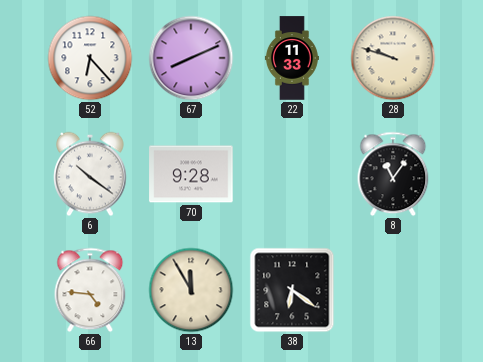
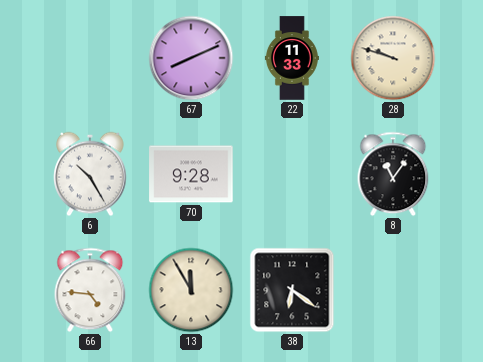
52: 6:23 -> none (90, 58)
6: 10:21 -> 10:25 (90, 174)
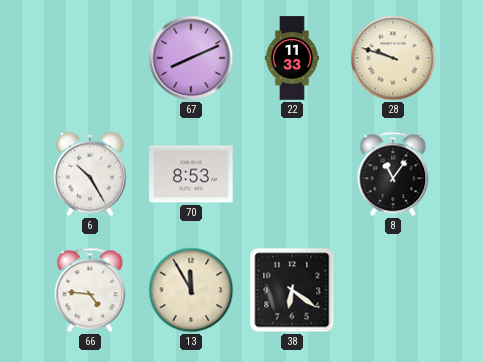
70: 9:28 -> 8:53 (191, 174)
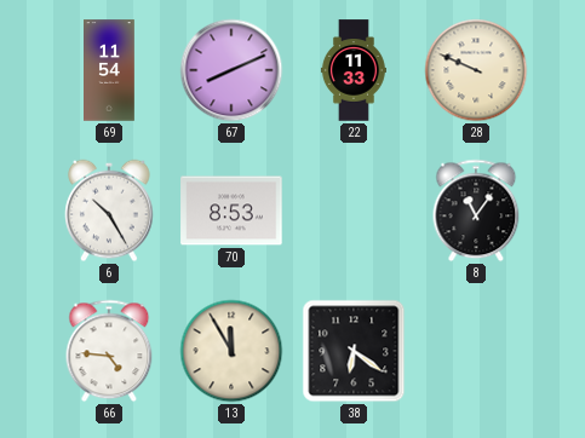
69: none -> 11:54 (110, 70)
28: 9:48 -> 9:49 (476, 70)
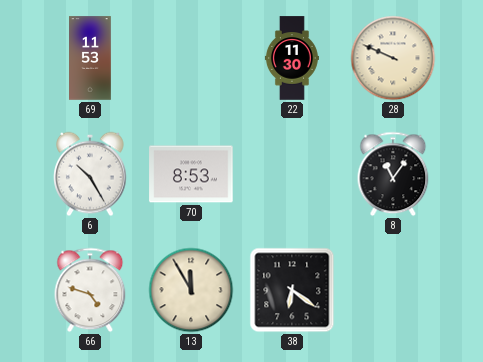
69: 11:54 -> 11:53 (91, 58)
67: 8:11 -> none (231, 70)
22: 11:33 -> 11:30 (292, 58)
66: 4:46 -> 4:48 (90, 290)
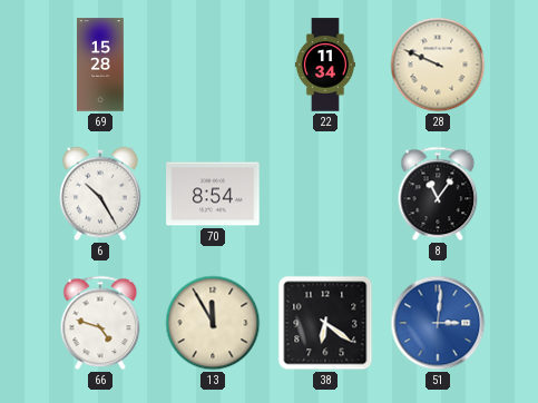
69: 11:53 -> 15:28 (101, 65)
22: 11:30 -> 11:34 (325, 65)
70: 8:53 -> 8:54 (213, 194)
51: none -> 3:01 (438, 323)
